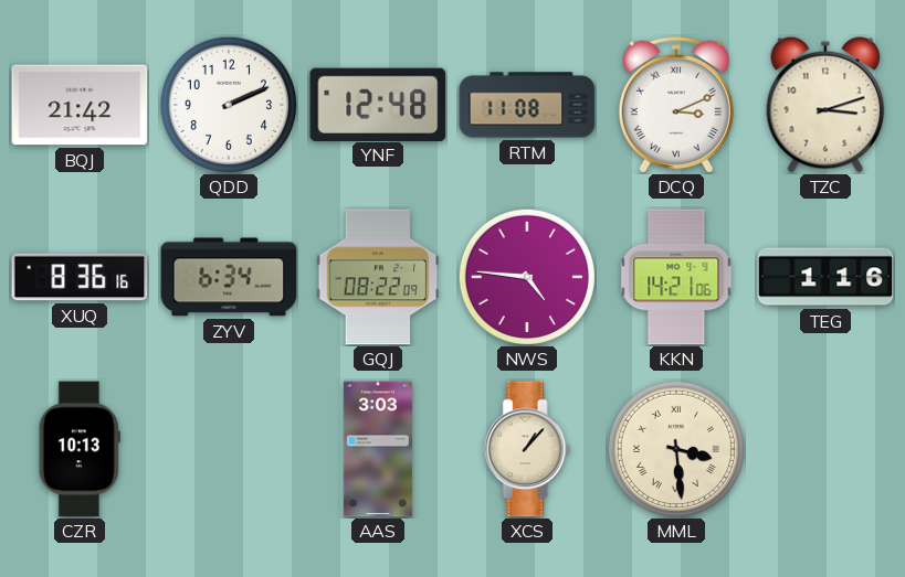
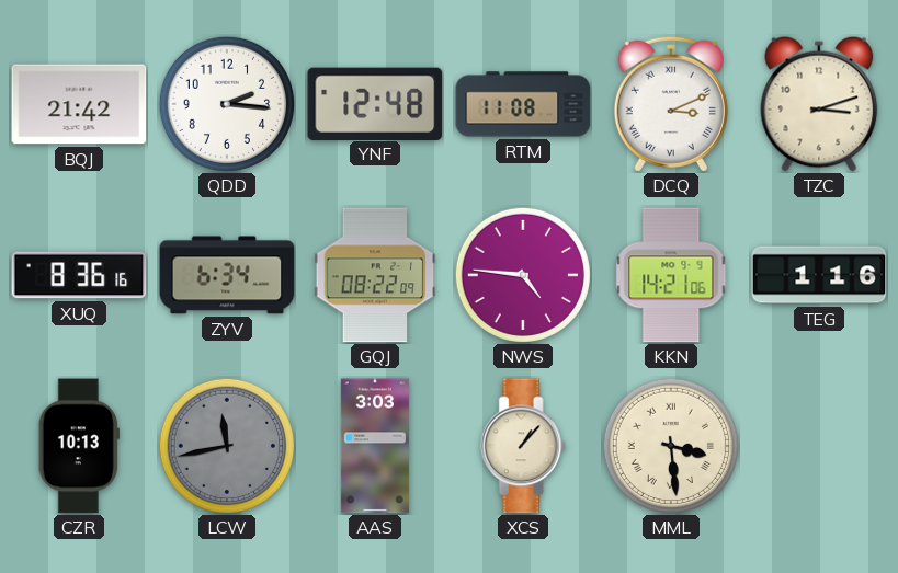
QDD: 2:11 -> 2:16 (227, 104)
LCW: none -> 11:43 (227, 446)
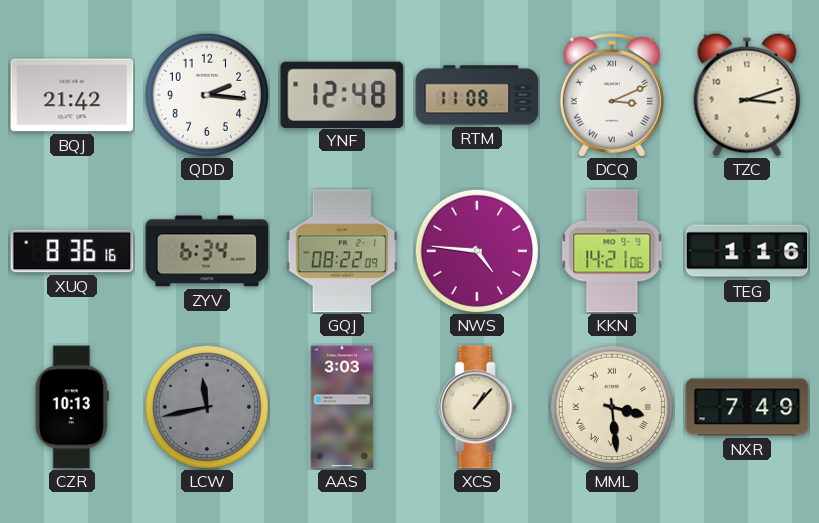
NXR: none -> 7:49 (747, 407)
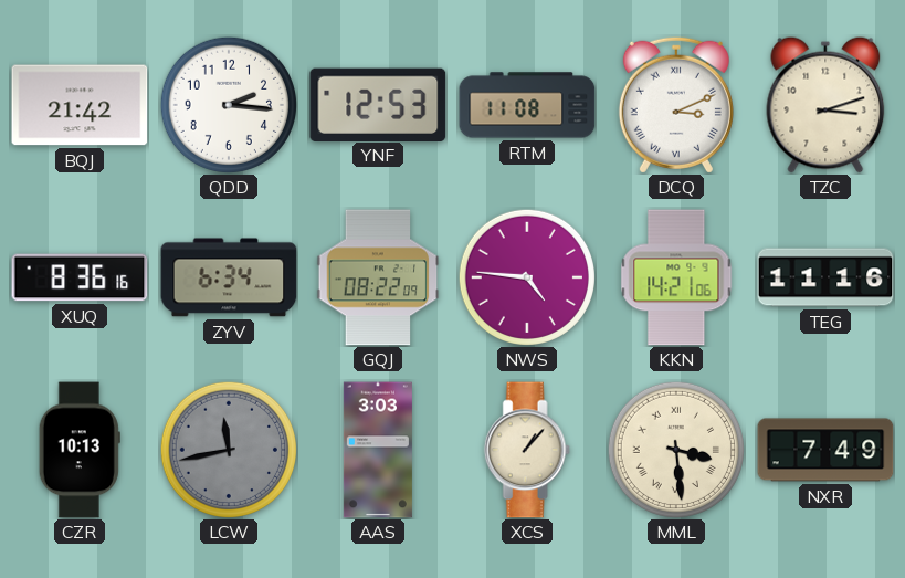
YNF: 12:48 -> 12:53 (378, 104)
TEG: 1:16 -> 11:16 (825, 277)
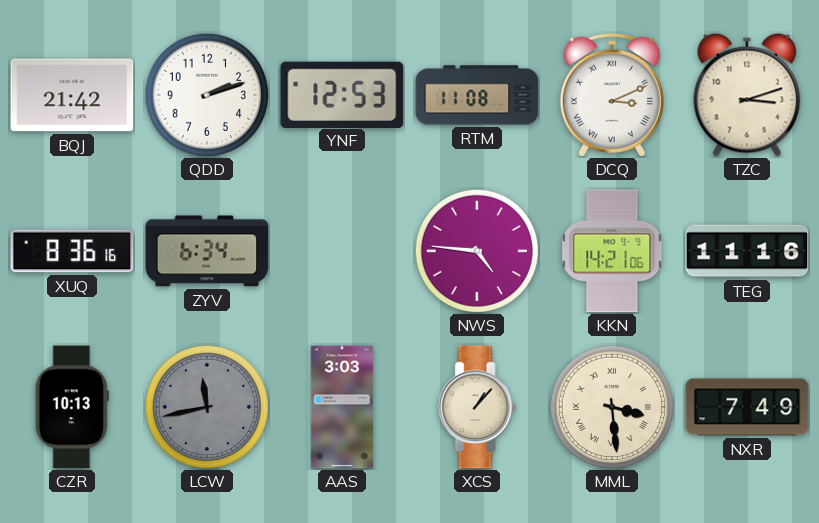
QDD: 2:16 -> 2:12 (207, 95)
GQJ: 08:22 -> none (378, 277)
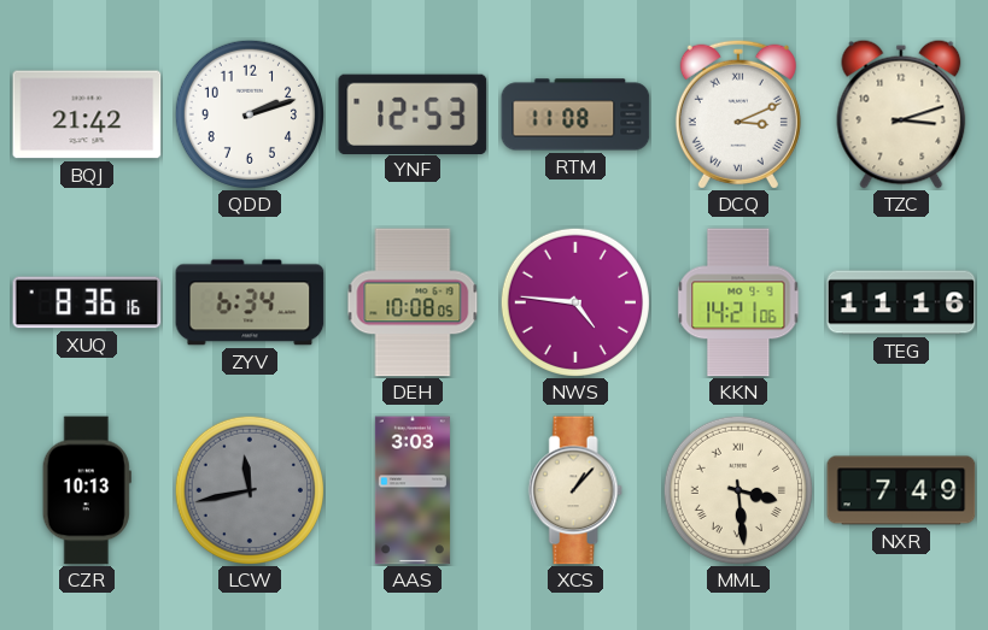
DEH: none -> 10:08 (413, 302)
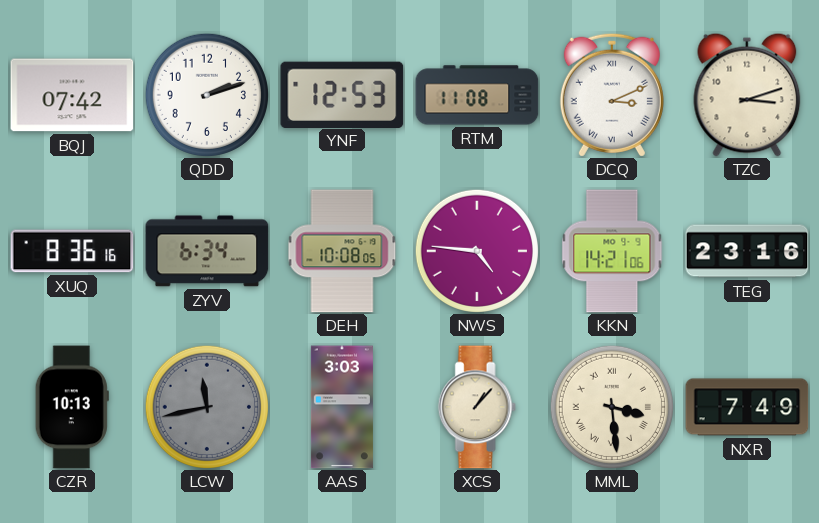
BQJ: 21:42 -> 07:42 (72, 95)
TEG: 11:16 -> 23:16 (747, 251)
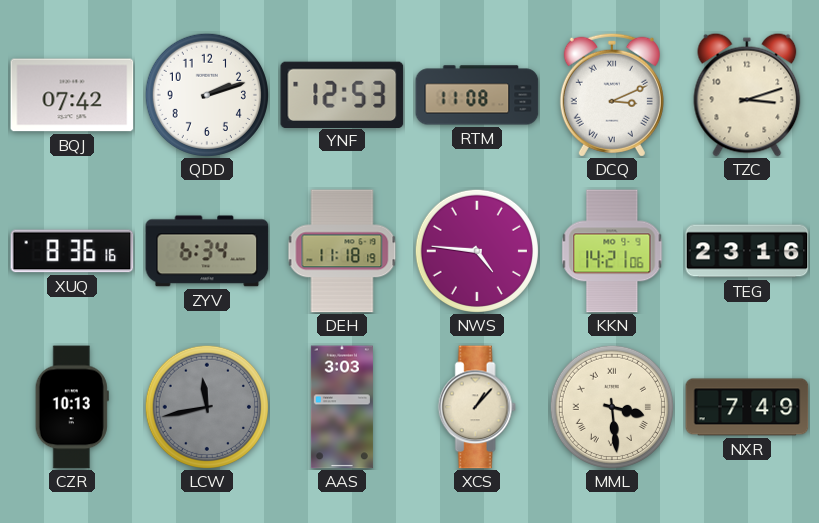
DEH: 10:08 -> 11:18 (342, 251)
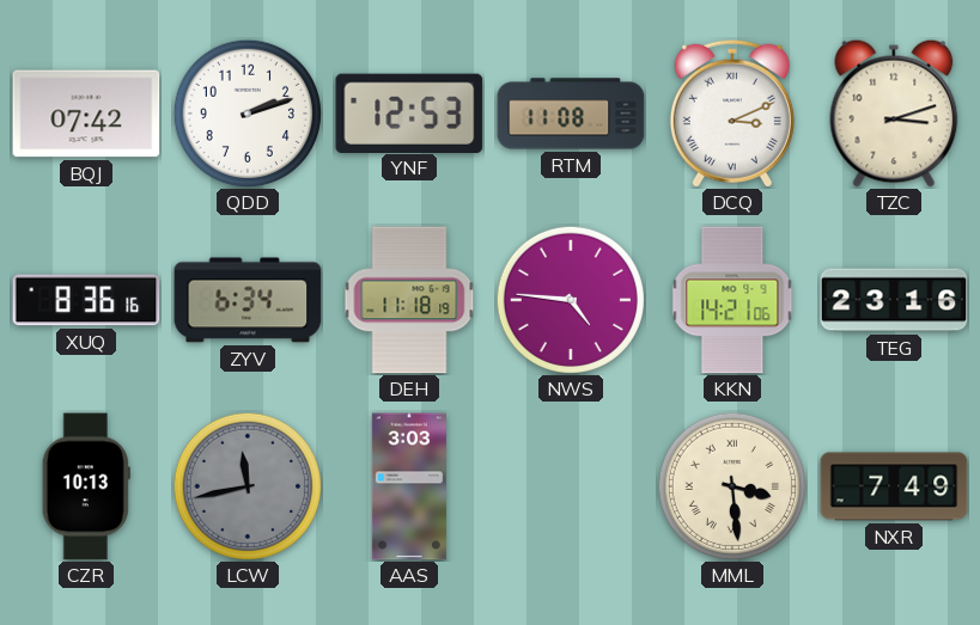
XCS: 1:07 -> none (477, 407)
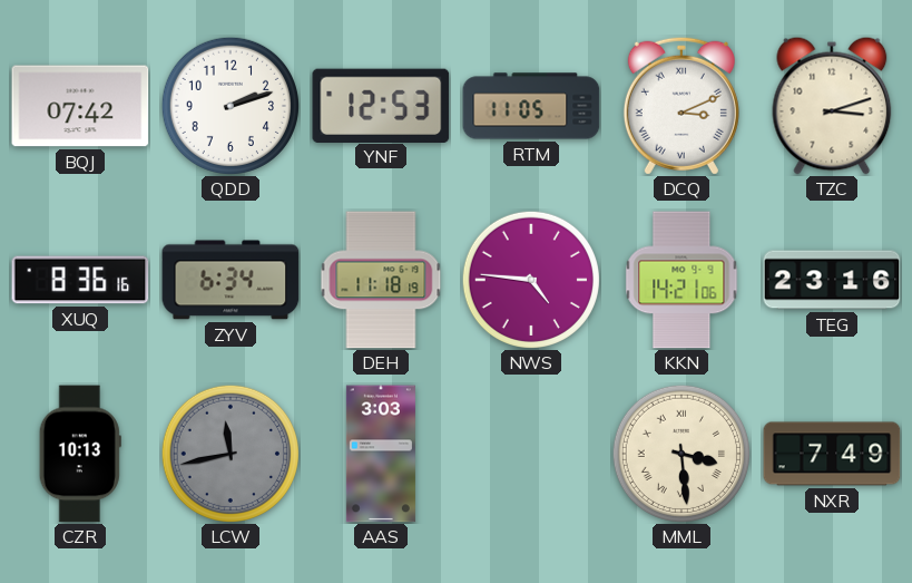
RTM: 11:08 -> 11:05 (531, 106)
